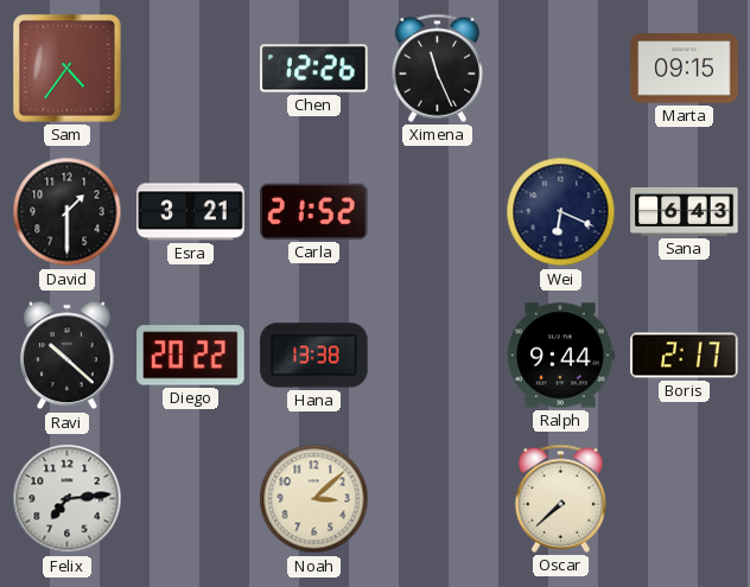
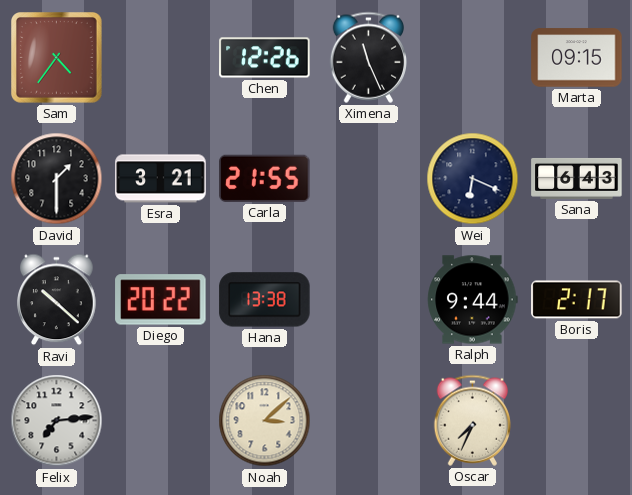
Carla: 21:52 -> 21:55 (265, 178)
Oscar: 7:38 -> 7:34 (472, 420)
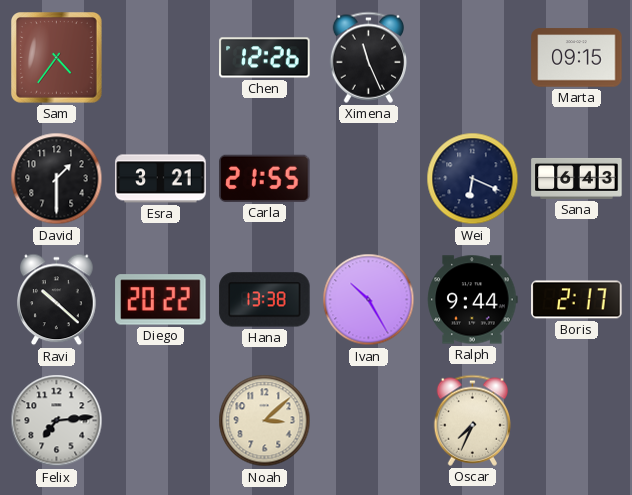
Ivan: none -> 10:25 (369, 300)
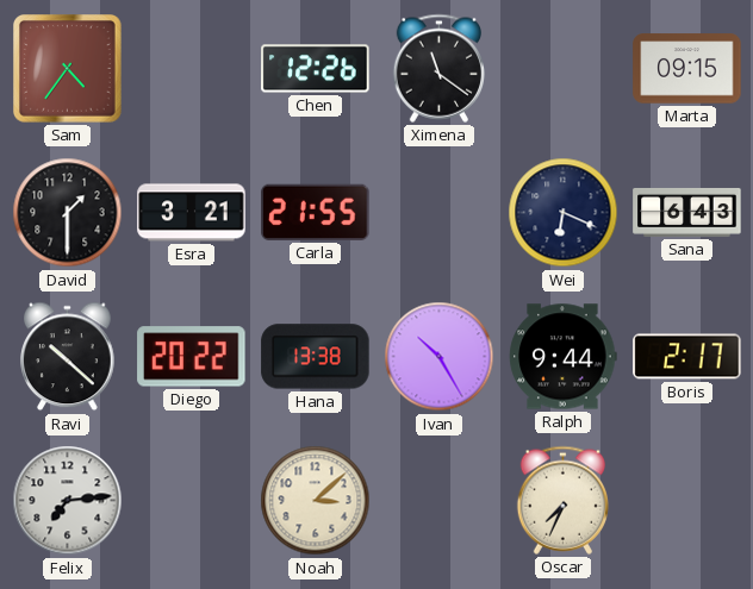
Ximena: 11:26 -> 11:21 (438, 68)
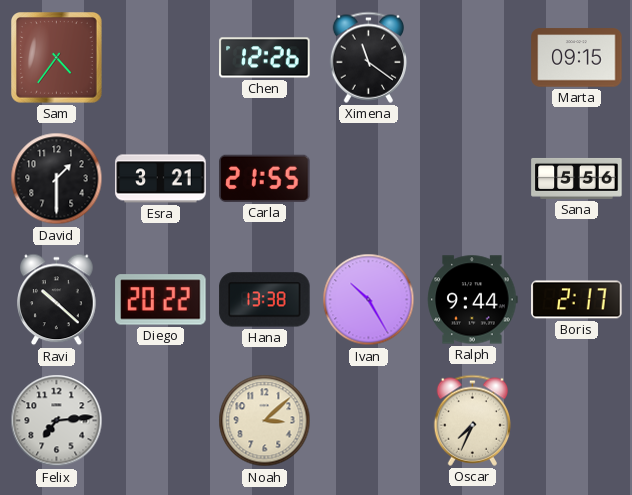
Wei: 6:19 -> none (564, 213)
Sana: 6:43 -> 5:56 (577, 178)
